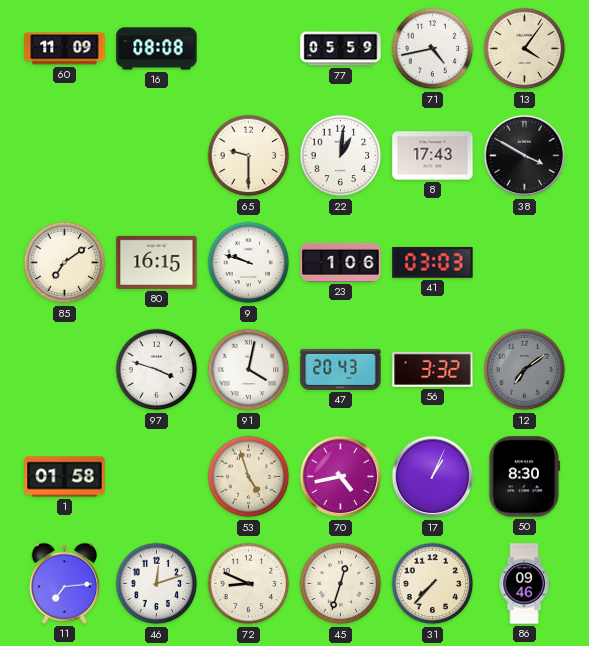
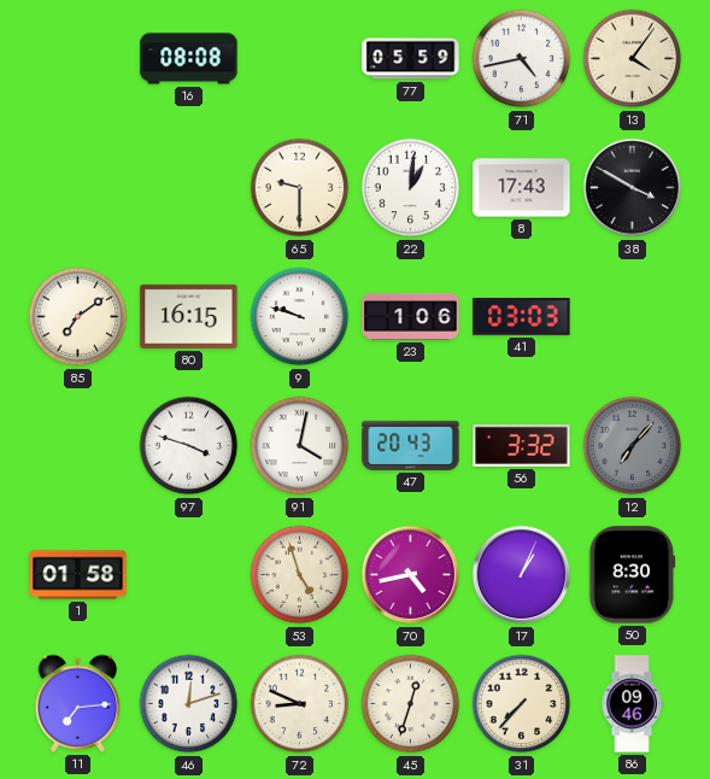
60: 11:09 -> none (65, 49)
12: 7:09 -> 7:07 (633, 446)
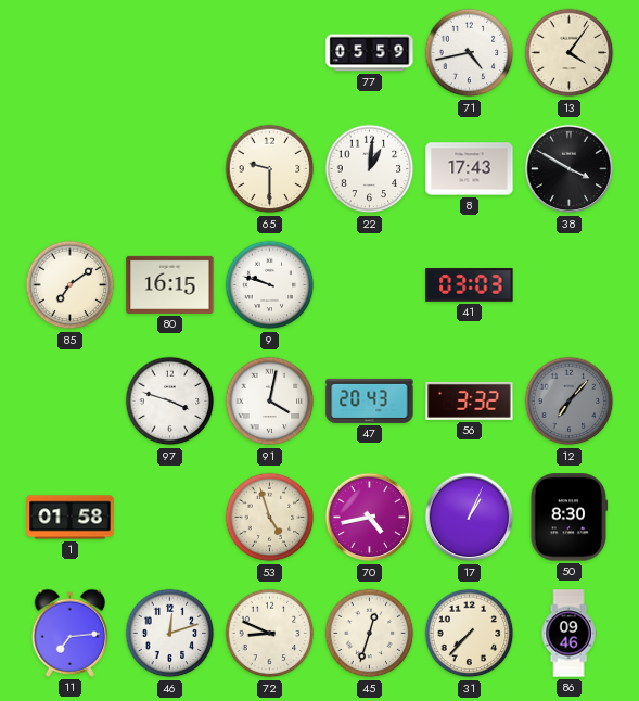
16: 08:08 -> none (189, 59)
23: 1:06 -> none (411, 316)
